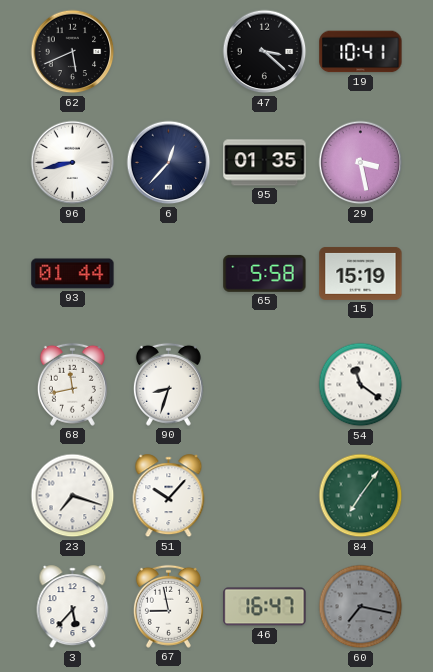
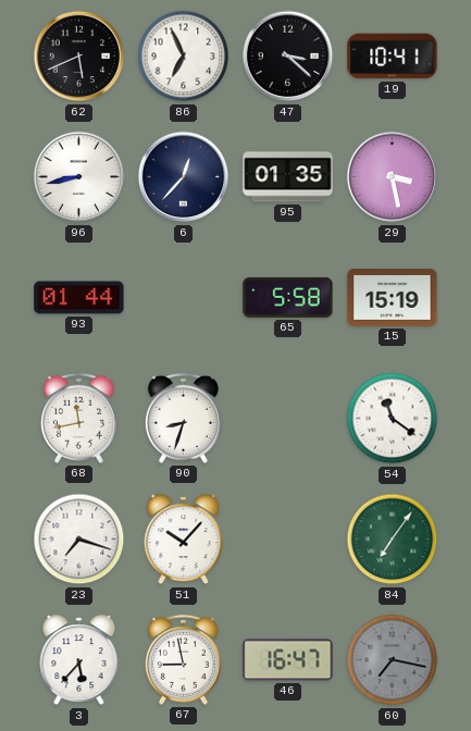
86: none -> 6:56 (184, 57)
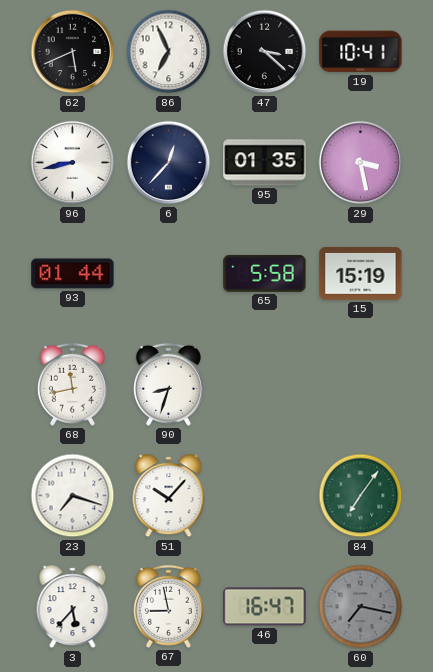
54: 11:21 -> none (393, 419)
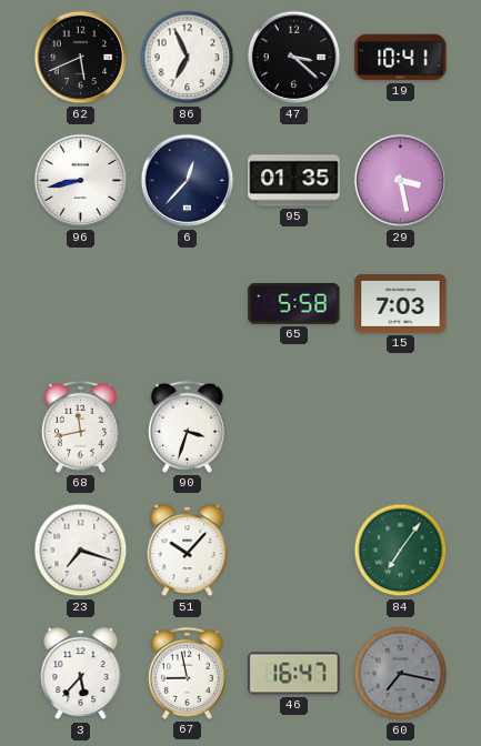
93: 01:44 -> none (73, 274)
15: 15:19 -> 7:03 (401, 303)
90: 8:33 -> 3:33 (187, 426)
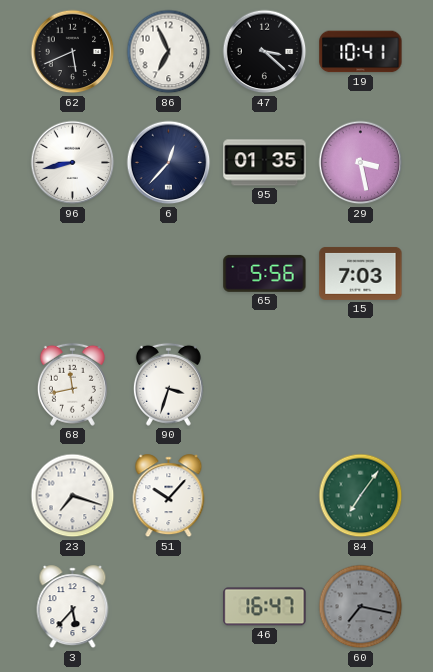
65: 5:58 -> 5:56 (265, 273)
67: 8:58 -> none (187, 673)
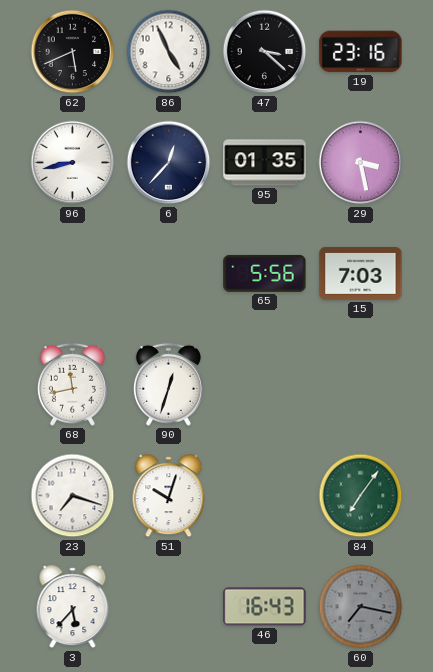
86: 6:56 -> 4:56 (169, 52)
19: 10:41 -> 23:16 (361, 52)
90: 3:33 -> 12:33 (168, 384)
51: 10:07 -> 10:03 (169, 496)
46: 16:47 -> 16:43 (265, 607)
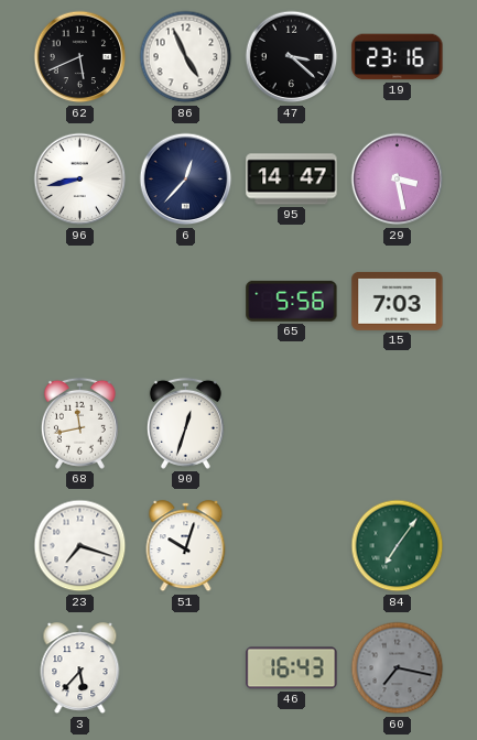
95: 01:35 -> 14:47 (292, 179)
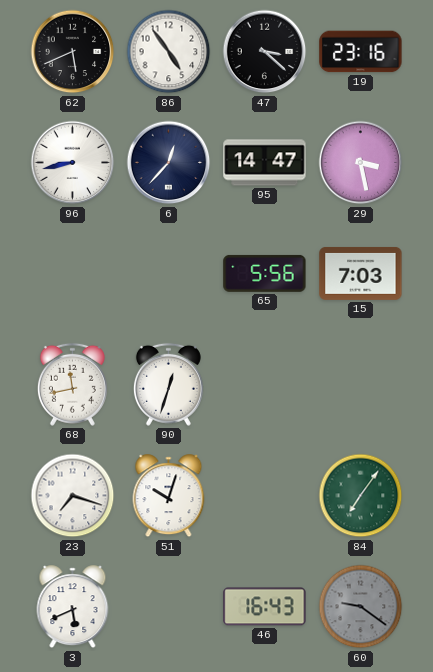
86: 4:56 -> 4:54 (169, 52)
3: 5:37 -> 5:41 (73, 607)
60: 7:17 -> 9:21 (361, 607)
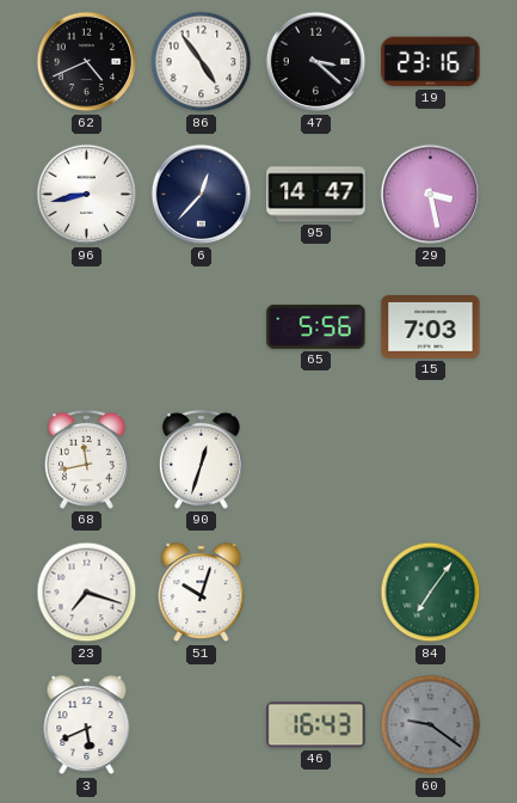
62: 5:41 -> 4:41 (87, 62)
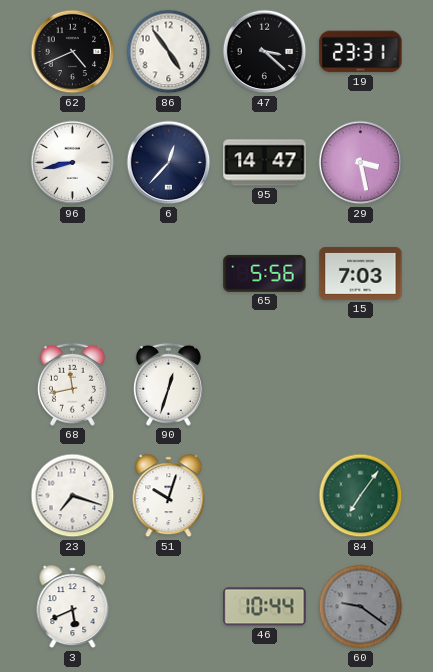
19: 23:16 -> 23:31 (361, 52)
46: 16:43 -> 10:44 (265, 607)
